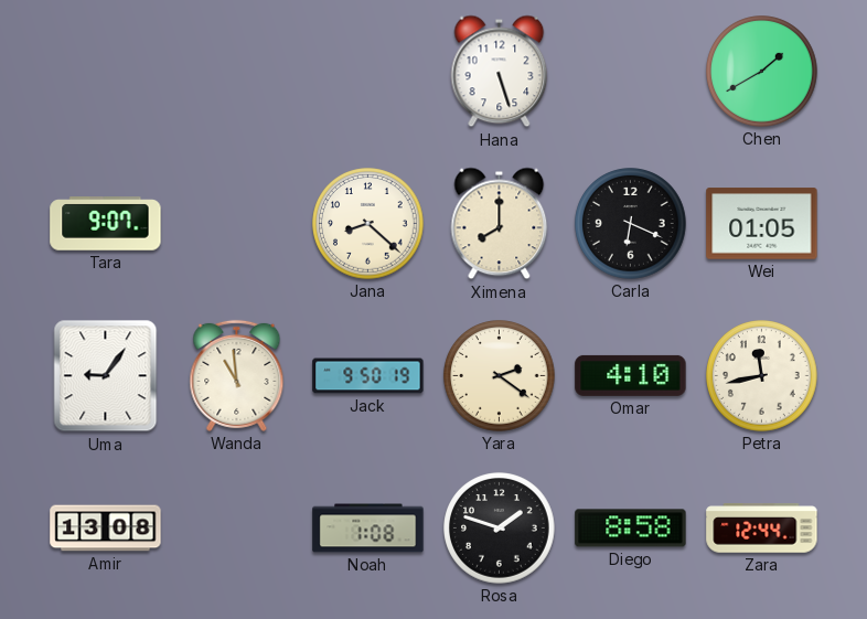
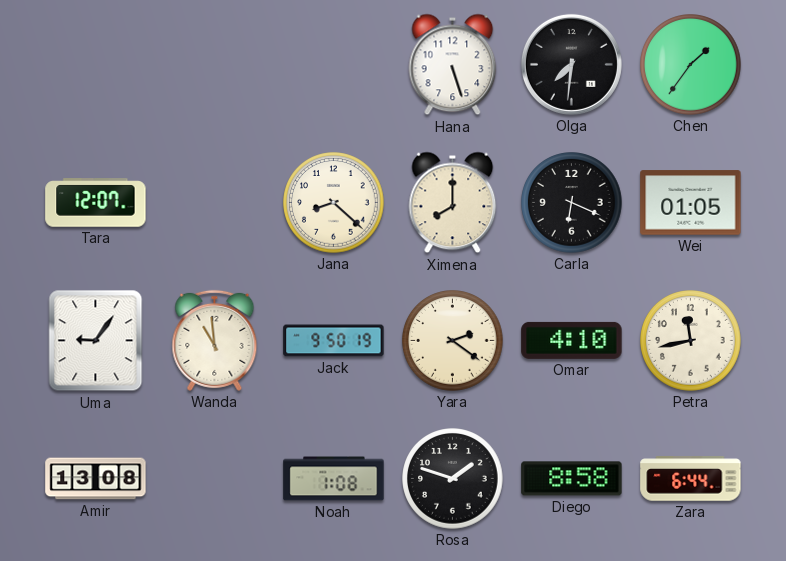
Olga: none -> 7:31 (571, 64)
Chen: 1:40 -> 1:36 (691, 65)
Tara: 9:07 -> 12:07 (96, 203)
Zara: 12:44 -> 6:44 (691, 479)
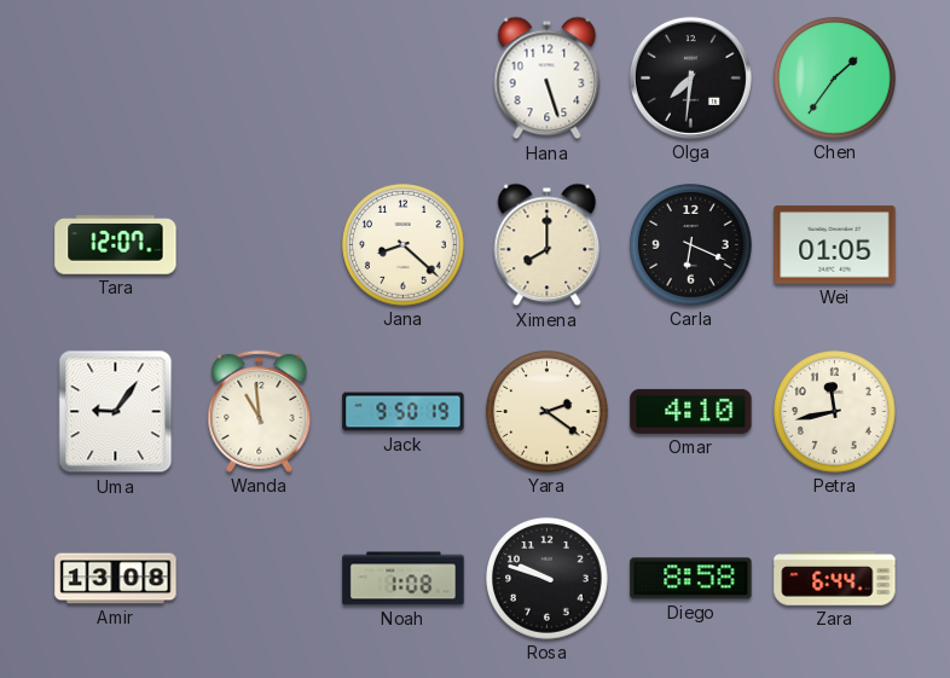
Rosa: 1:48 -> 9:48 (548, 579)
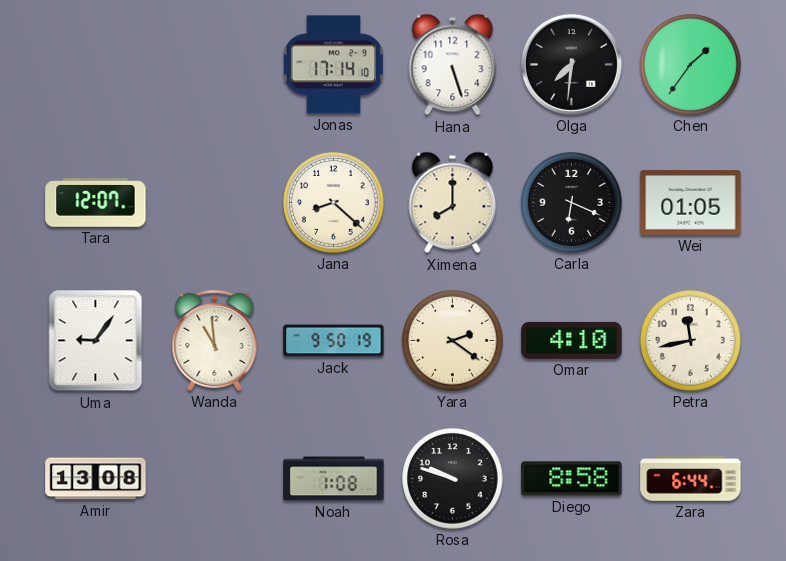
Jonas: none -> 17:14 (333, 65)
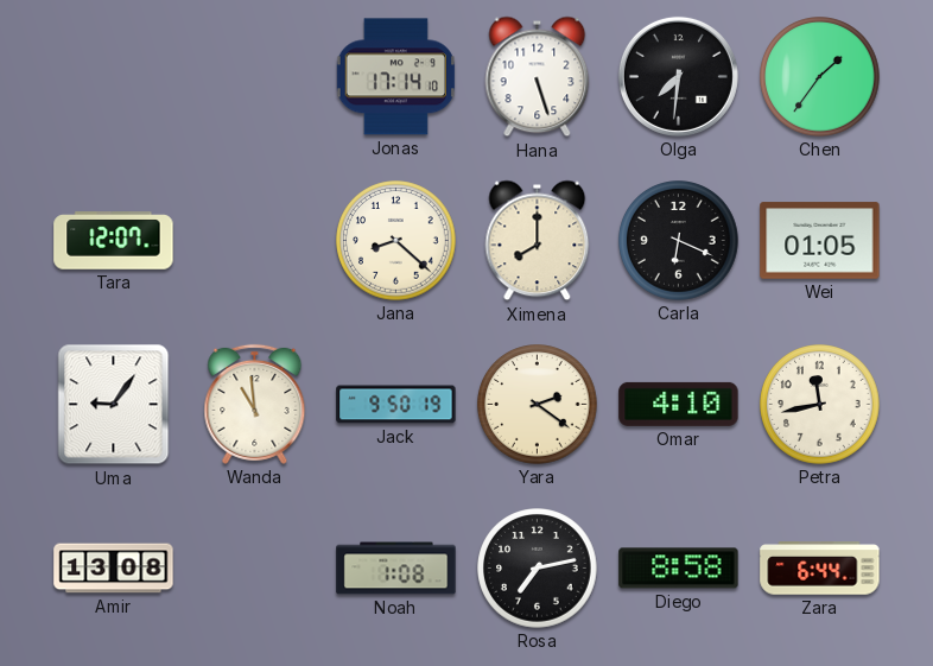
Rosa: 9:48 -> 7:13 (538, 569)
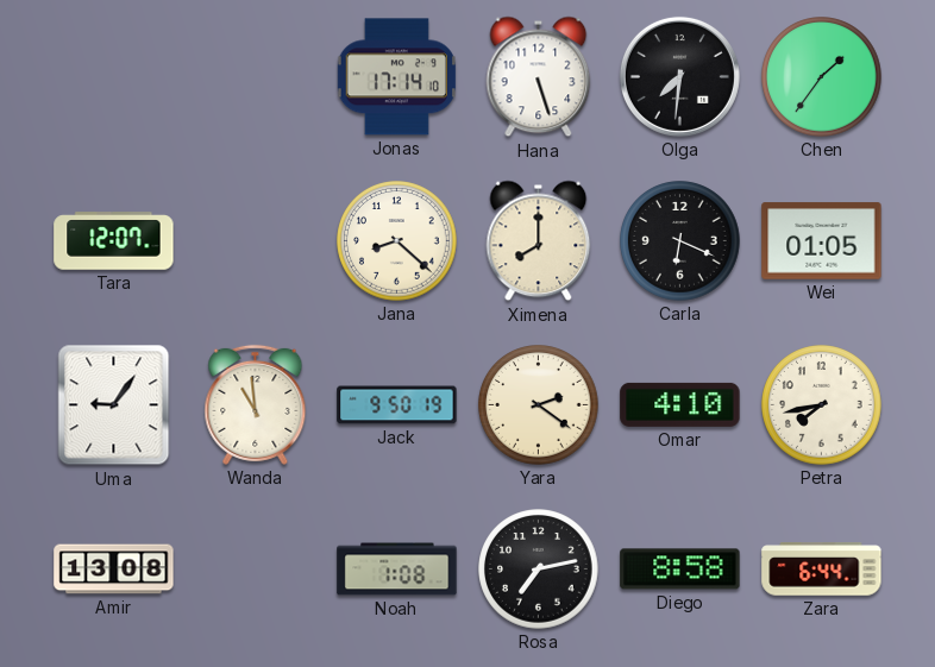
Petra: 11:43 -> 7:43 (822, 405)
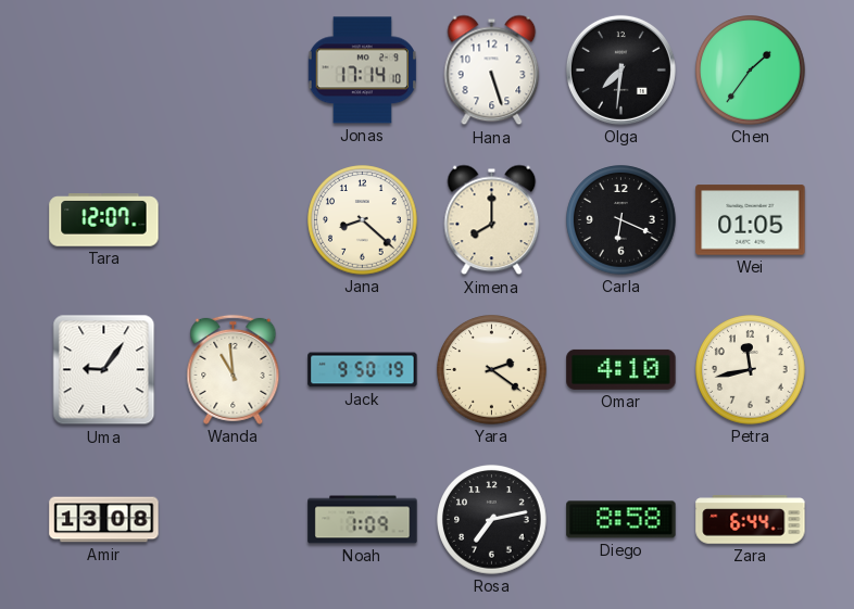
Petra: 7:43 -> 11:43 (751, 370)
Noah: 1:08 -> 1:09 (363, 520)
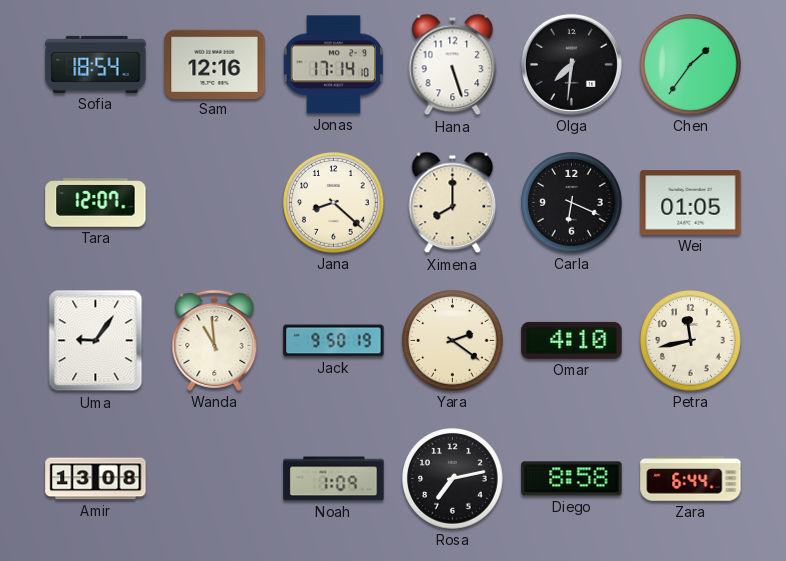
Sofia: none -> 18:54 (96, 64)
Sam: none -> 12:16 (215, 64)
